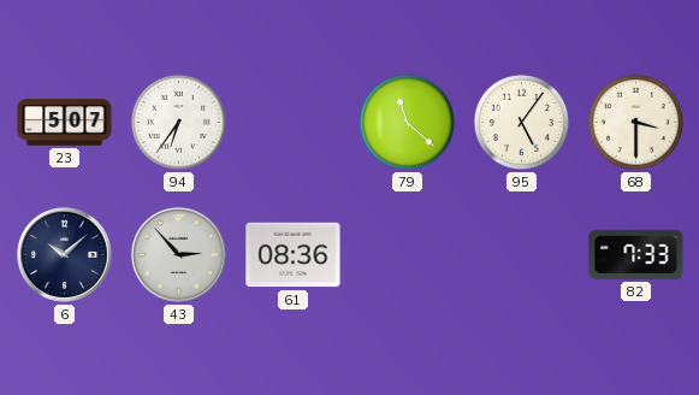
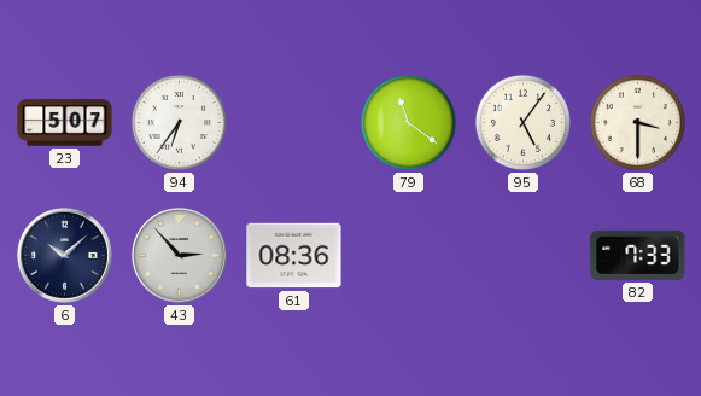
79: 11:22 -> 11:21 (408, 122)
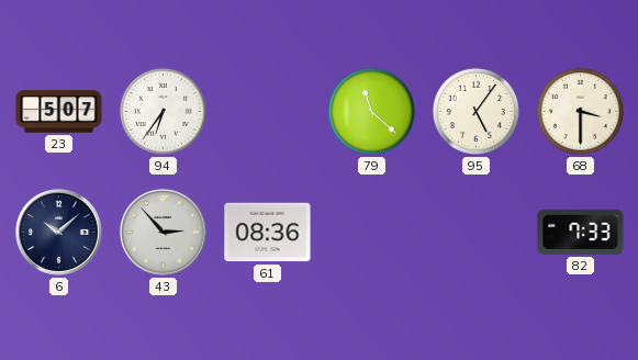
79: 11:21 -> 11:22 (371, 111)
